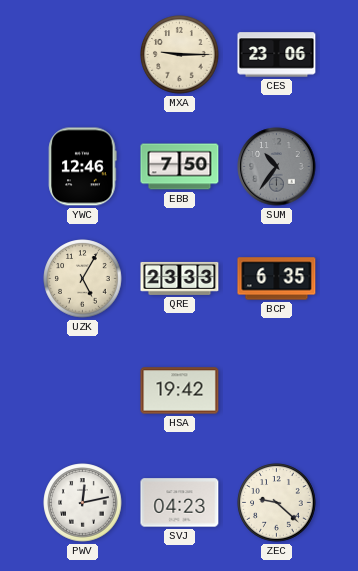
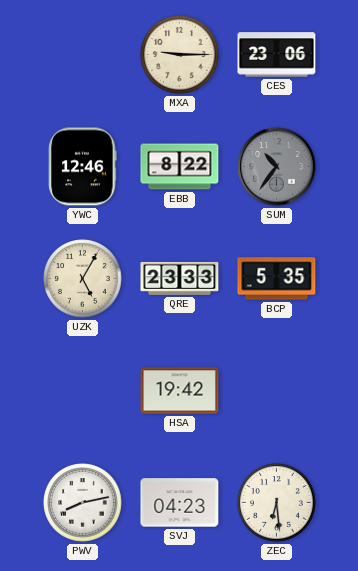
EBB: 7:50 -> 8:22 (180, 167)
BCP: 6:35 -> 5:35 (277, 279)
PWV: 12:13 -> 8:13 (83, 503)
ZEC: 9:22 -> 6:29 (277, 503)
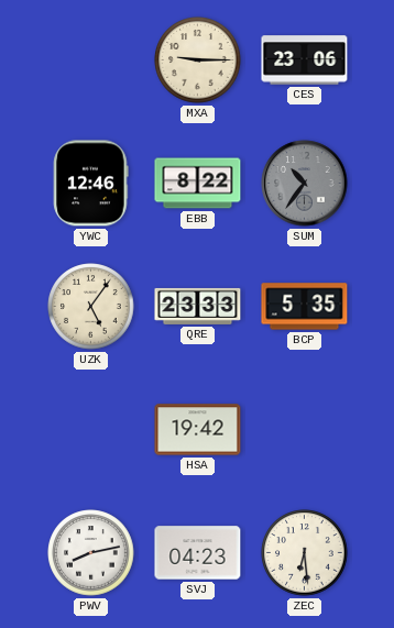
UZK: 5:05 -> 5:06 (91, 307)
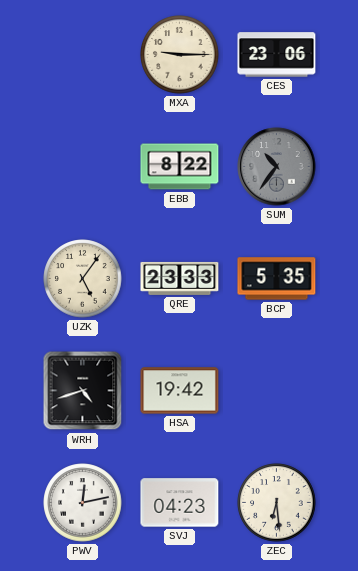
YWC: 12:46 -> none (91, 184)
WRH: none -> 4:42 (83, 391)
PWV: 8:13 -> 12:13 (83, 503)
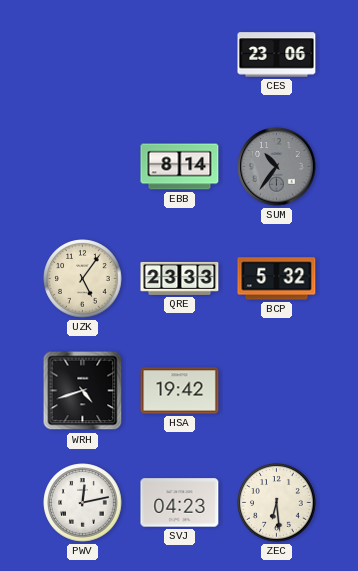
MXA: 9:15 -> none (180, 55)
EBB: 8:22 -> 8:14 (180, 167)
BCP: 5:35 -> 5:32 (277, 279)
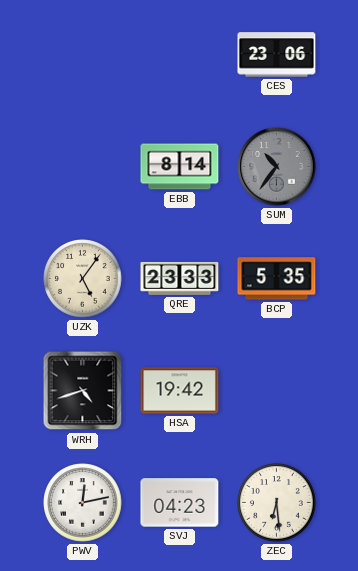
BCP: 5:32 -> 5:35 (277, 279)
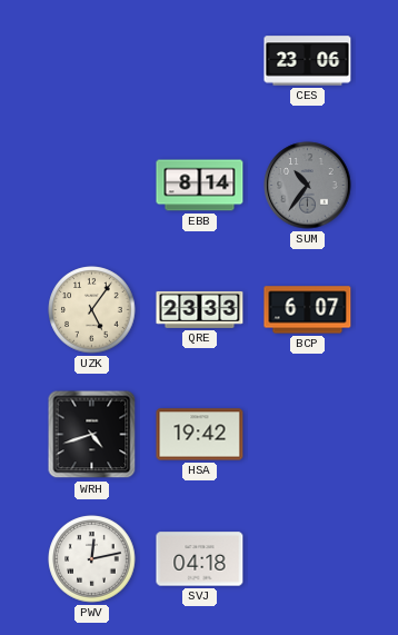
BCP: 5:35 -> 6:07 (308, 310)
SVJ: 04:23 -> 04:18 (200, 559)
ZEC: 6:29 -> none (277, 503)
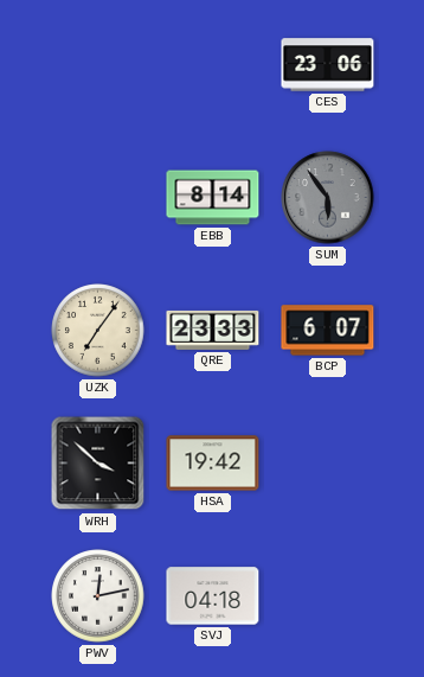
SUM: 10:36 -> 5:54 (328, 198)
UZK: 5:06 -> 7:06 (98, 331)
WRH: 4:42 -> 3:52 (98, 464)
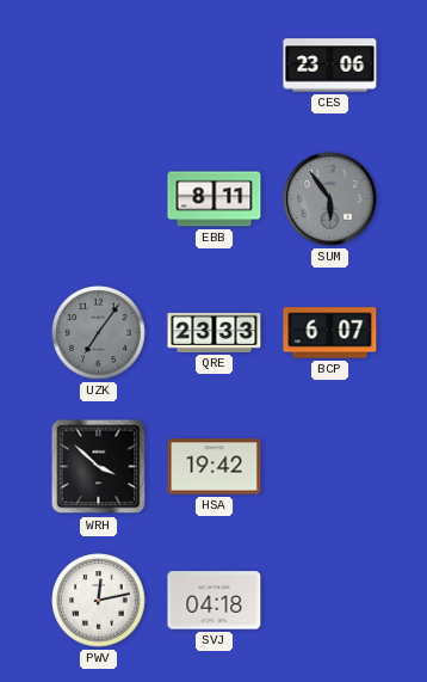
EBB: 8:14 -> 8:11 (215, 199)
UZK dial: cream -> grey (99, 333)
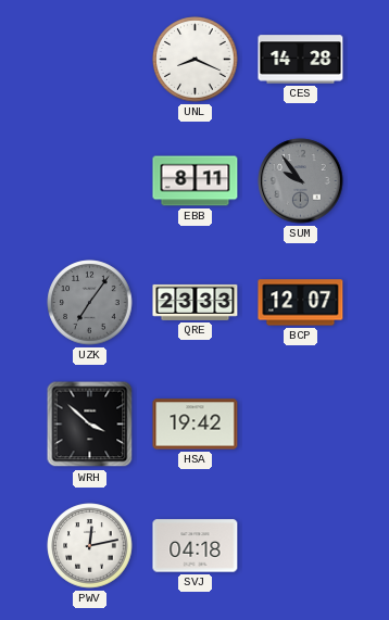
UNL: none -> 8:19 (196, 60)
CES: 23:06 -> 14:28 (301, 60)
SUM: 5:54 -> 9:54 (301, 181)
BCP: 6:07 -> 12:07 (301, 303)
